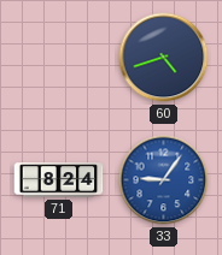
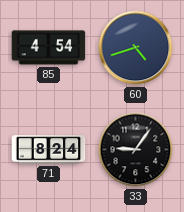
85: none -> 4:54 (49, 48)
33 dial: blue -> black (136, 150)
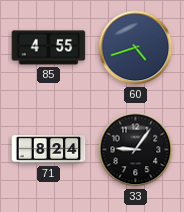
85: 4:54 -> 4:55 (49, 48)
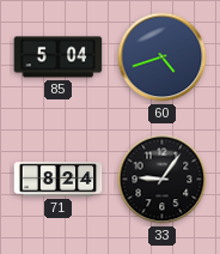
85: 4:55 -> 5:04 (59, 58)
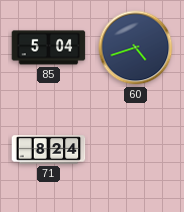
33: 9:06 -> none (163, 180)
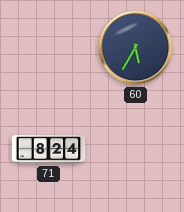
85: 5:04 -> none (49, 48)
60: 4:42 -> 5:35 (136, 48)
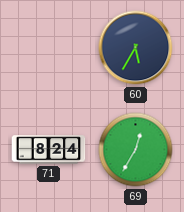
69: none -> 12:35 (136, 150)
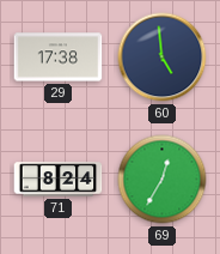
29: none -> 17:38 (59, 58)
60: 5:35 -> 4:59 (163, 58)
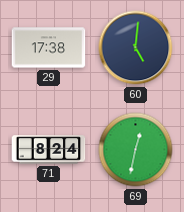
60: 4:59 -> 5:01 (136, 48)
69: 12:35 -> 12:32 (136, 150)
